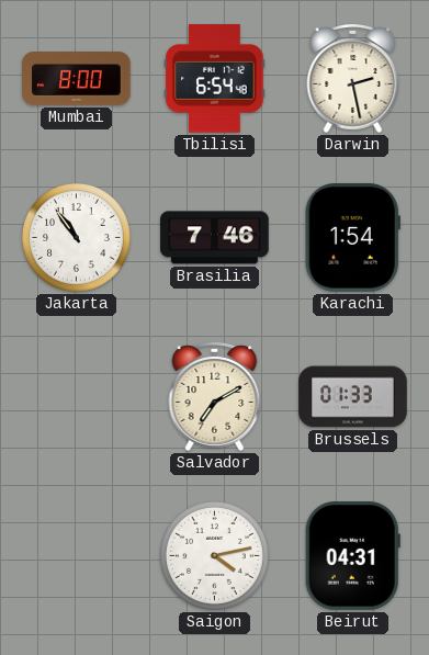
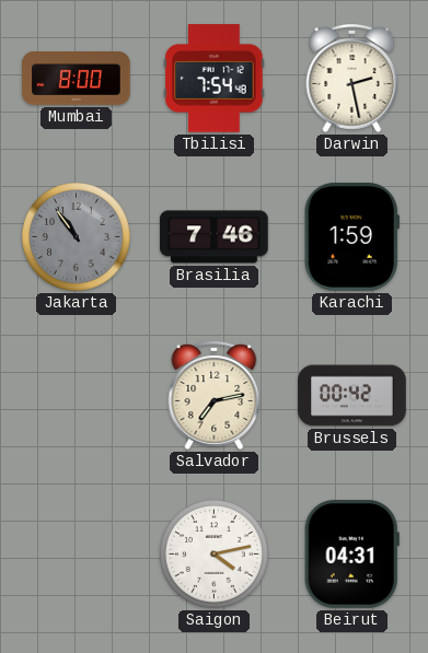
Tbilisi: 6:54 -> 7:54 (215, 79)
Jakarta dial: white -> grey (76, 236)
Karachi: 1:54 -> 1:59 (351, 237)
Salvador: 7:10 -> 7:13 (215, 395)
Brussels: 01:33 -> 00:42 (352, 396)
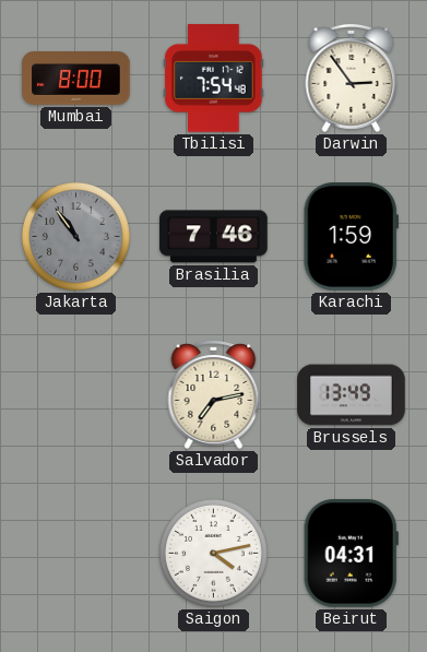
Darwin: 2:28 -> 2:54 (352, 78)
Brussels: 00:42 -> 13:49 (352, 395)
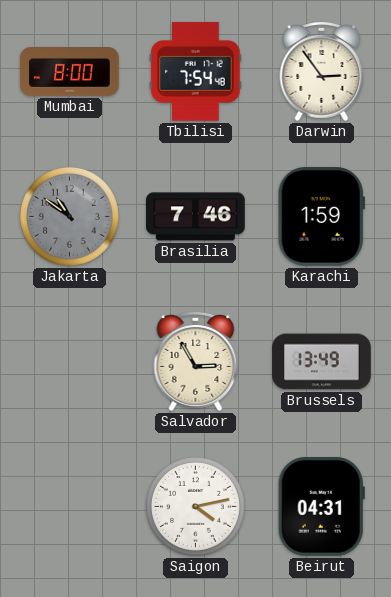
Jakarta: 10:54 -> 10:51 (69, 216)
Salvador: 7:13 -> 2:55 (196, 361)
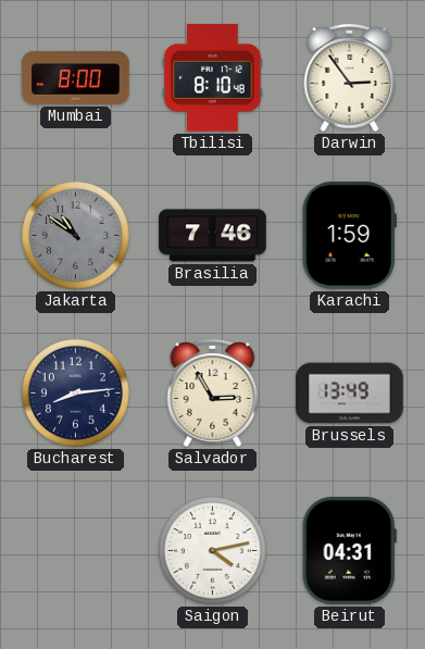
Tbilisi: 7:54 -> 8:10 (213, 78)
Bucharest: none -> 8:14 (75, 392)
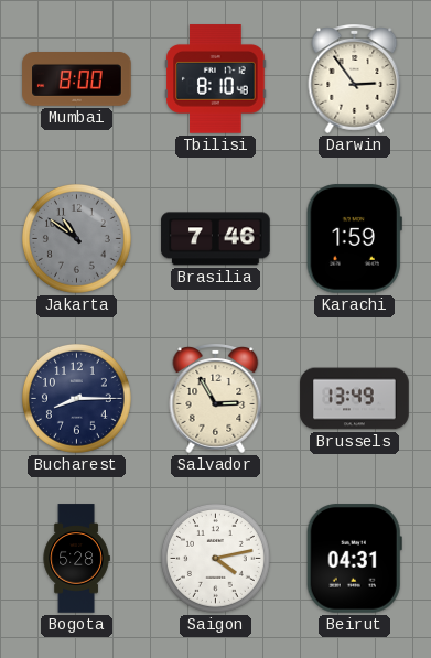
Bucharest: 8:14 -> 8:15 (76, 398)
Bogota: none -> 5:28 (76, 559)
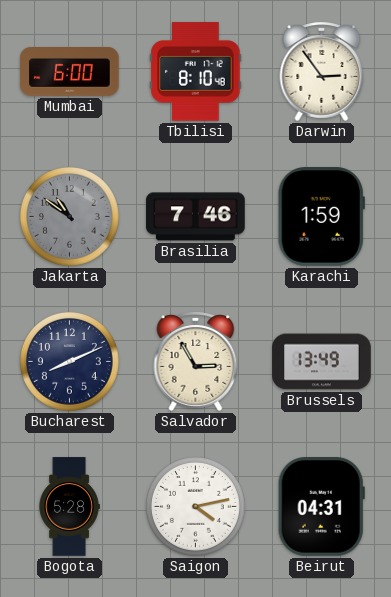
Mumbai: 8:00 -> 6:00 (70, 72)
Bucharest: 8:15 -> 8:11 (69, 361)
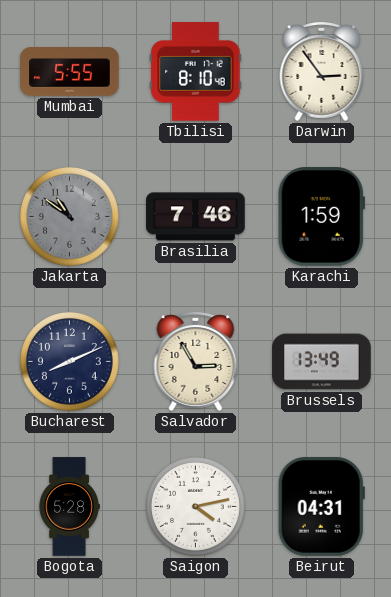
Mumbai: 6:00 -> 5:55 (70, 72)
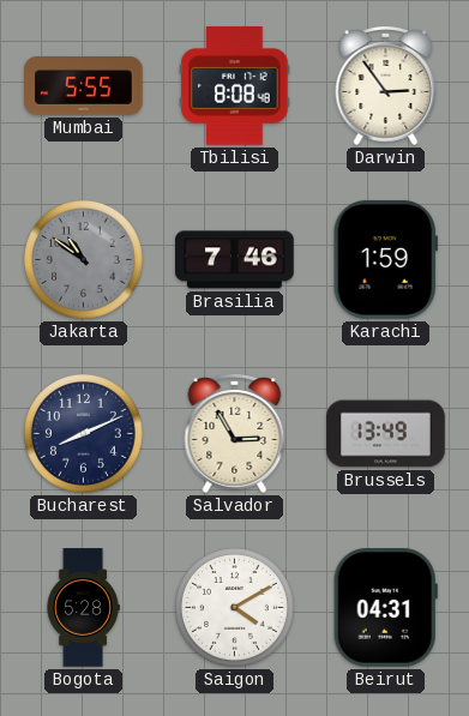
Tbilisi: 8:10 -> 8:08 (235, 86)
Saigon: 4:13 -> 4:10 (234, 607)
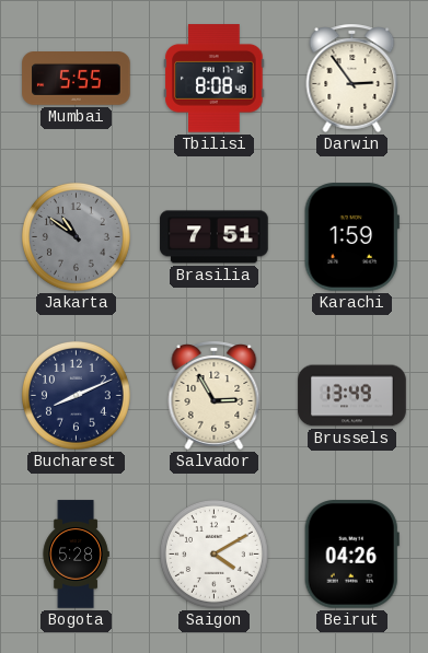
Brasilia: 7:46 -> 7:51 (215, 237)
Beirut: 04:31 -> 04:26 (351, 555)
